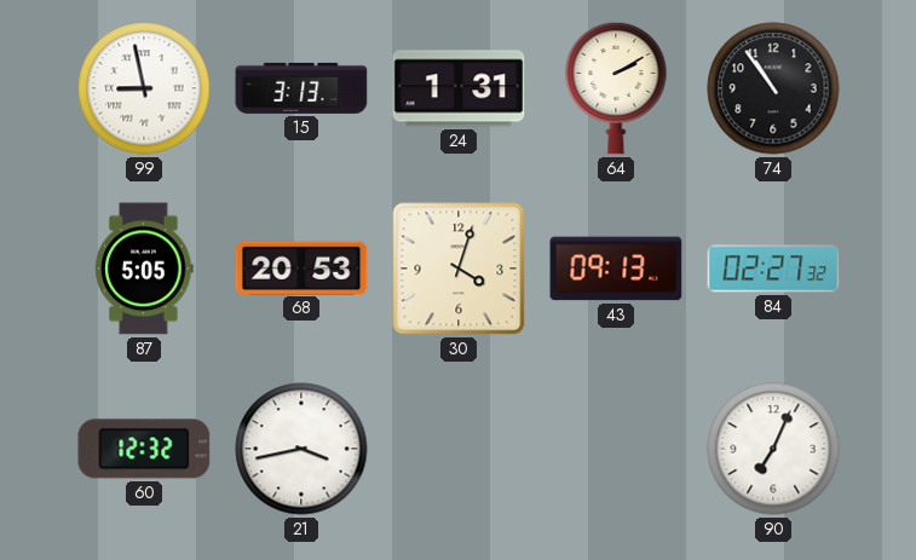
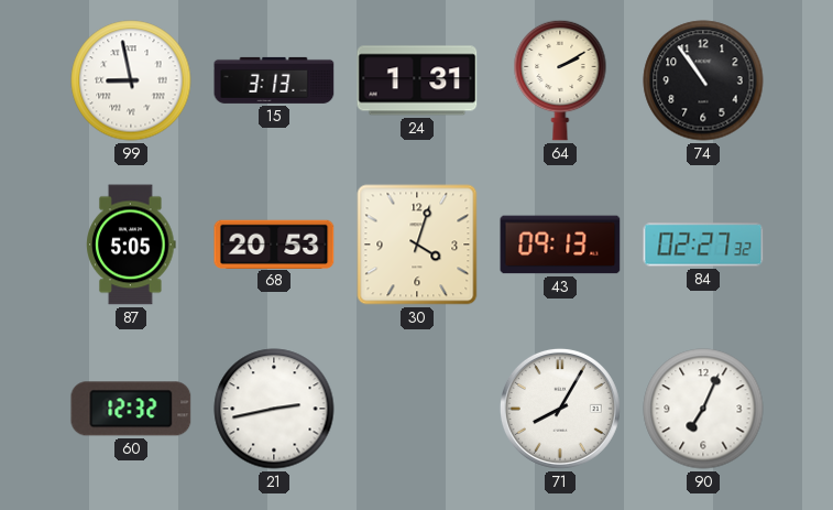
21: 3:43 -> 2:43 (274, 409)
71: none -> 8:05 (560, 409)
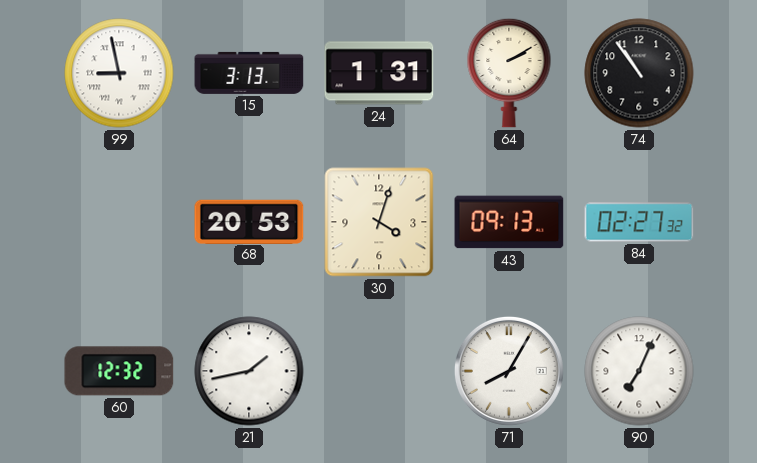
87: 5:05 -> none (131, 245)
21: 2:43 -> 1:43 (249, 371)
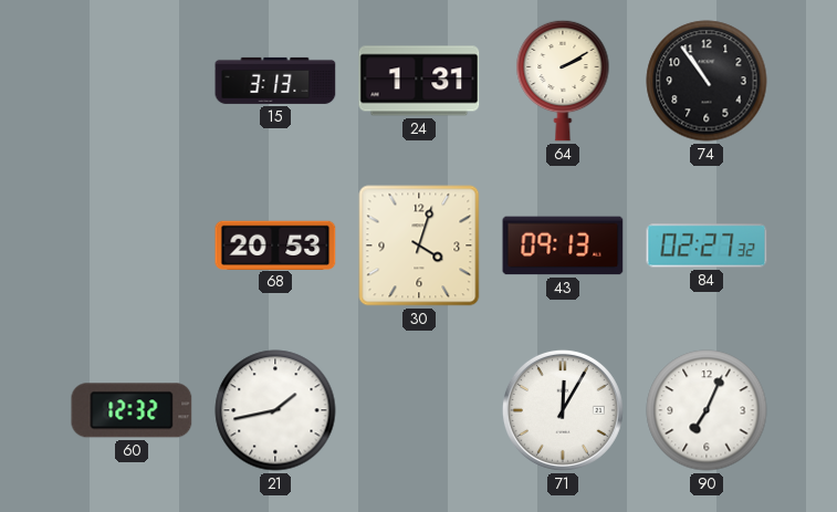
99: 8:58 -> none (119, 73)
71: 8:05 -> 12:05 (563, 410)
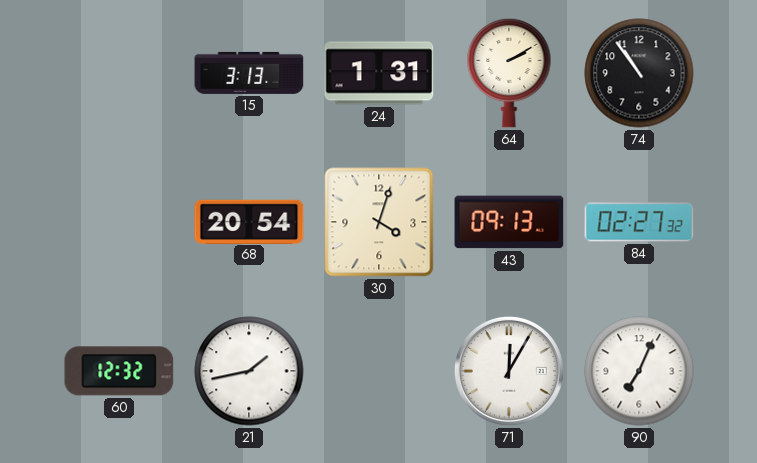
68: 20:53 -> 20:54 (249, 221)
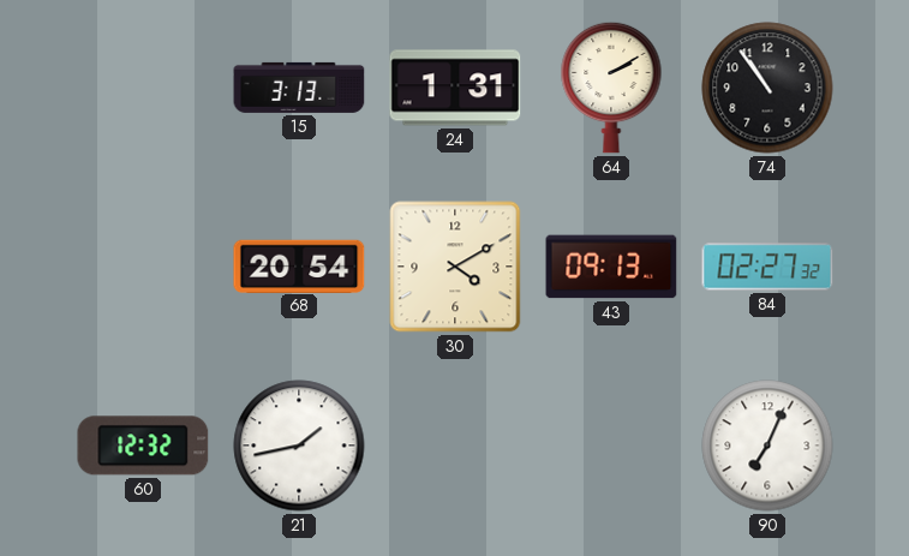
30: 4:03 -> 4:10 (455, 267)
71: 12:05 -> none (509, 371)
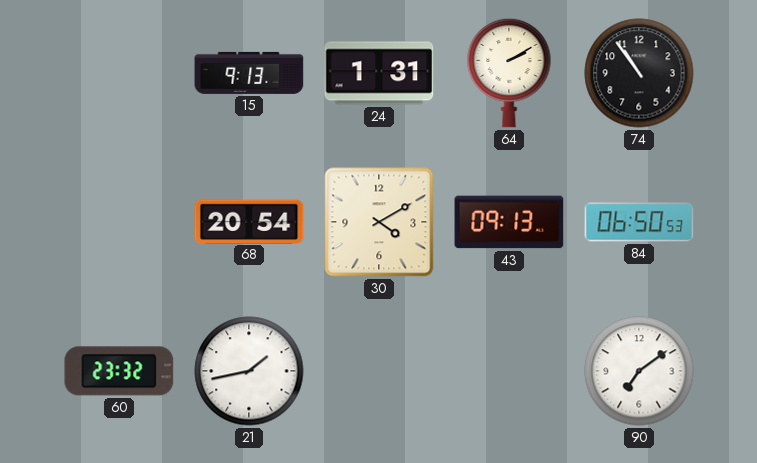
15: 3:13 -> 9:13 (249, 73)
84: 02:27 -> 06:50 (639, 222)
60: 12:32 -> 23:32 (119, 371)
90: 7:04 -> 7:09 (639, 371)
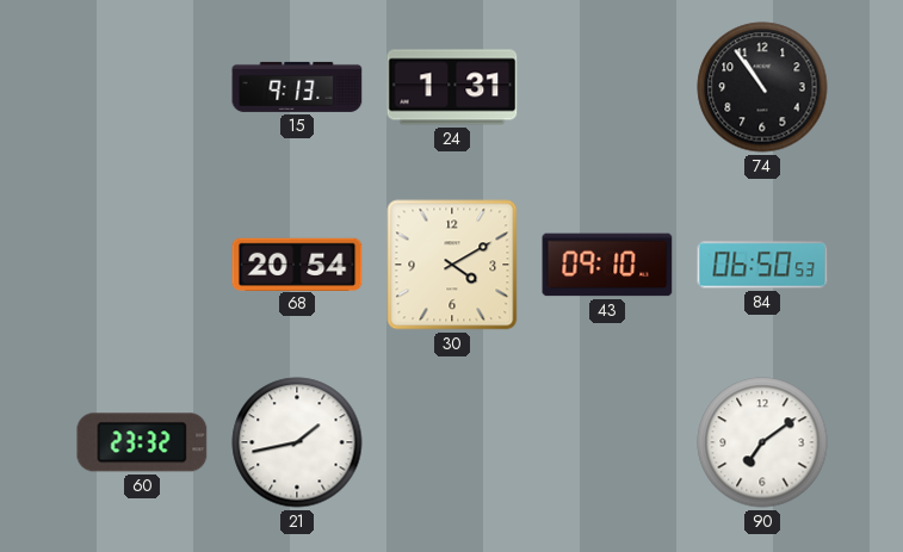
64: 2:10 -> none (509, 73)
43: 09:13 -> 09:10 (607, 265)
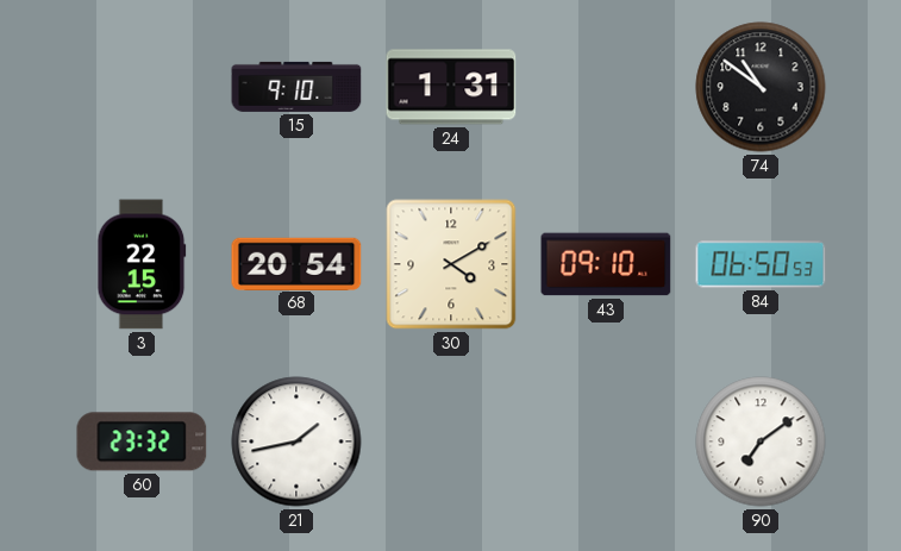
15: 9:13 -> 9:10 (296, 87)
74: 10:54 -> 10:51 (761, 87)
3: none -> 22:15 (142, 264)
